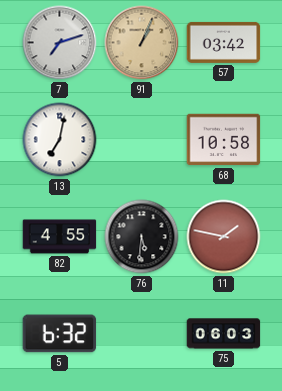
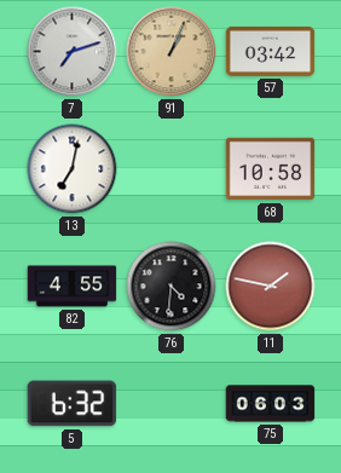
76: 5:31 -> 4:31 (172, 287)
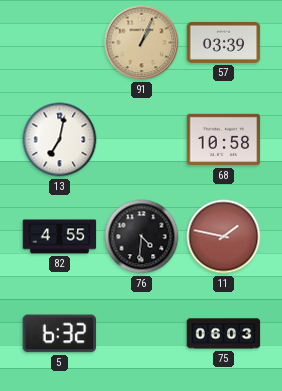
7: 7:12 -> none (73, 52)
57: 03:42 -> 03:39 (224, 42)
